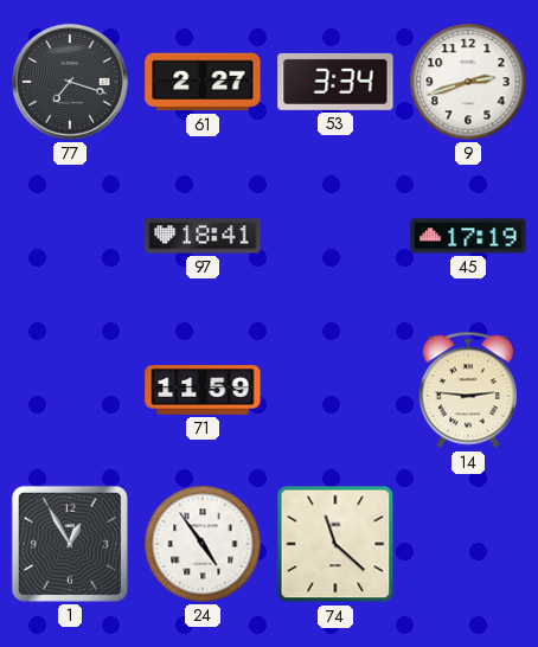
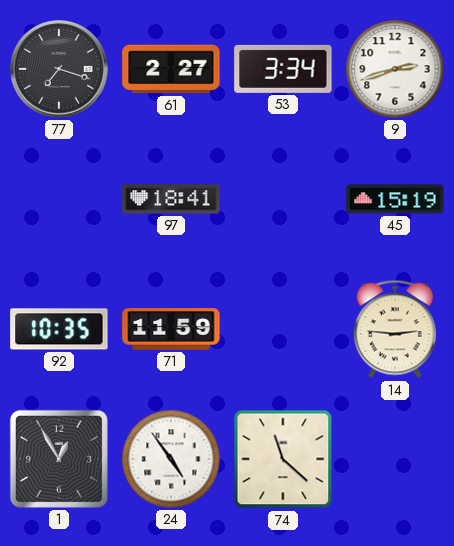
45: 17:19 -> 15:19 (395, 199)
92: none -> 10:35 (59, 329)
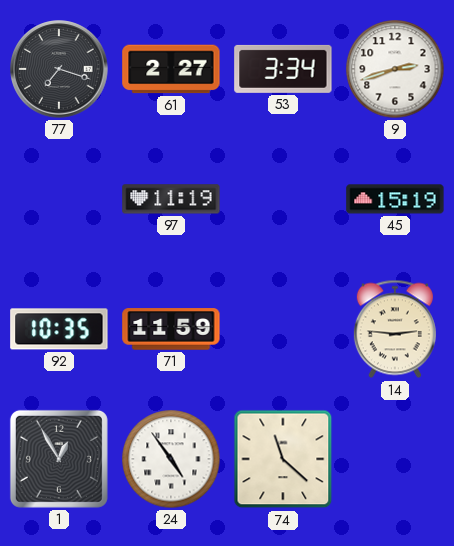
97: 18:41 -> 11:19 (171, 199)
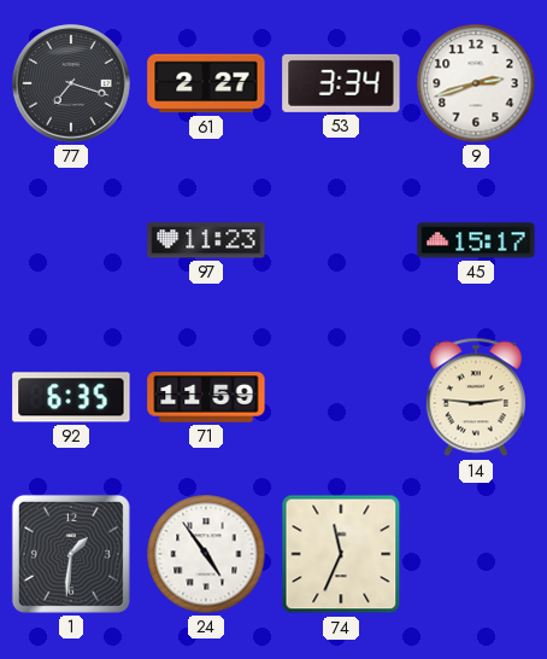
97: 11:19 -> 11:23 (206, 240)
45: 15:19 -> 15:17 (476, 240)
92: 10:35 -> 6:35 (71, 397)
1: 12:55 -> 1:31 (71, 554)
74: 11:22 -> 11:34 (341, 554)
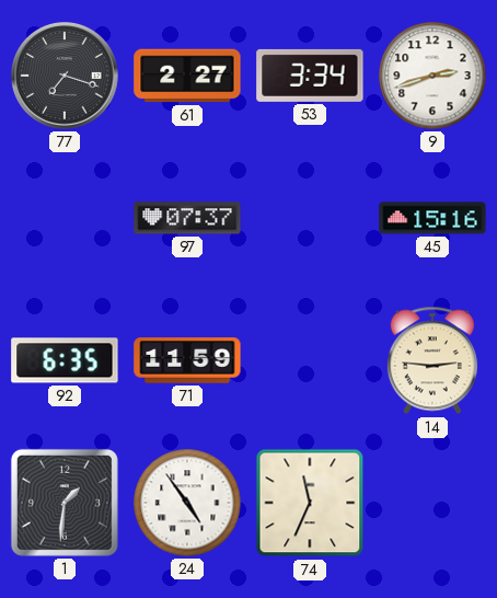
97: 11:23 -> 07:37 (187, 218)
45: 15:17 -> 15:16 (432, 218)
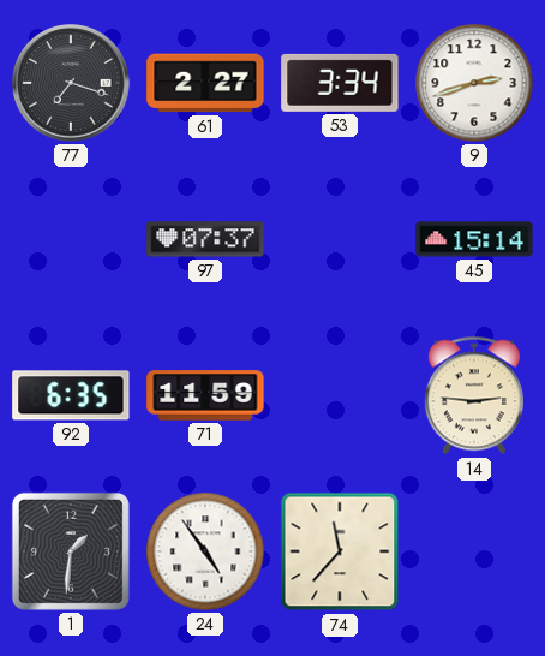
45: 15:16 -> 15:14 (474, 239)
74: 11:34 -> 11:37 (340, 551)
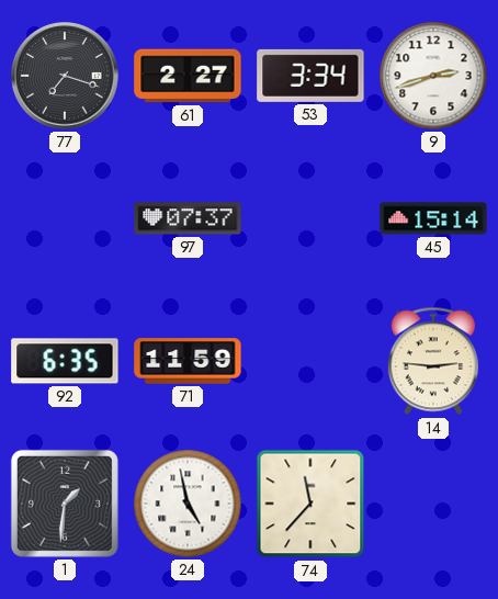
24: 4:54 -> 4:58 (188, 504)
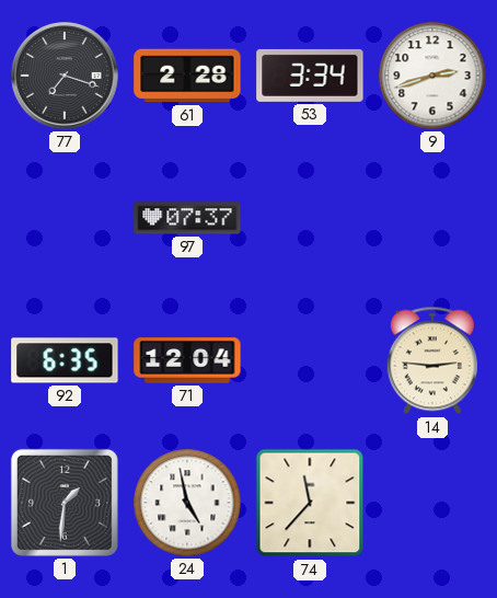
61: 2:27 -> 2:28 (187, 76)
45: 15:14 -> none (433, 218)
71: 11:59 -> 12:04 (187, 360)
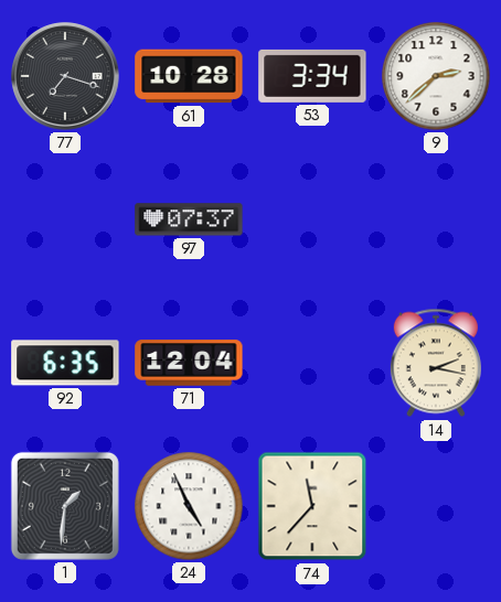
61: 2:28 -> 10:28 (189, 76)
9: 2:42 -> 2:38 (436, 76)
14: 2:46 -> 2:17 (436, 363)
24: 4:58 -> 4:56 (189, 506)
